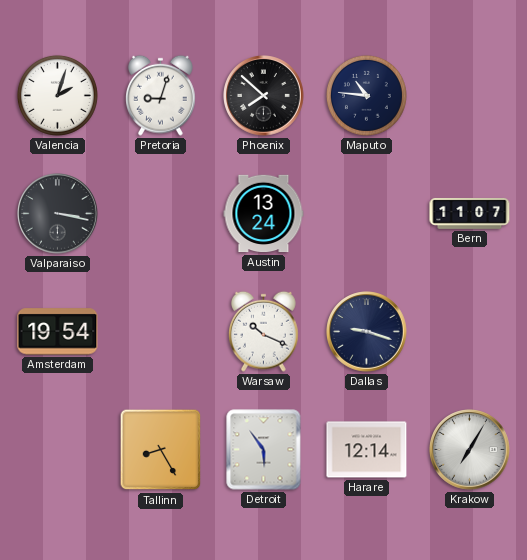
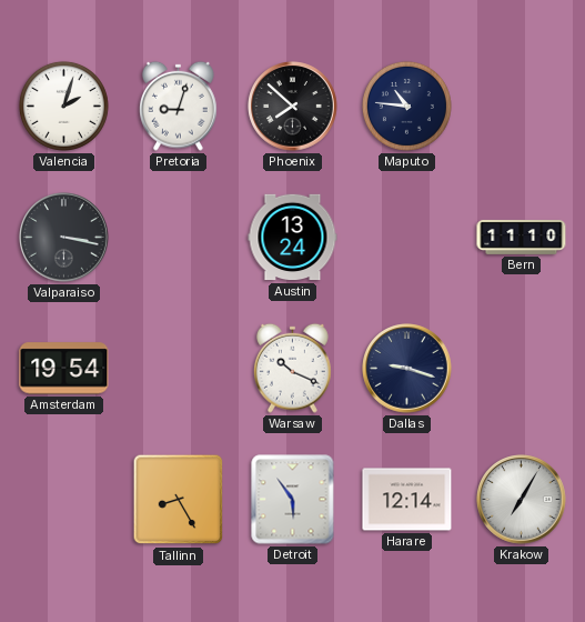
Bern: 11:07 -> 11:10 (522, 237)
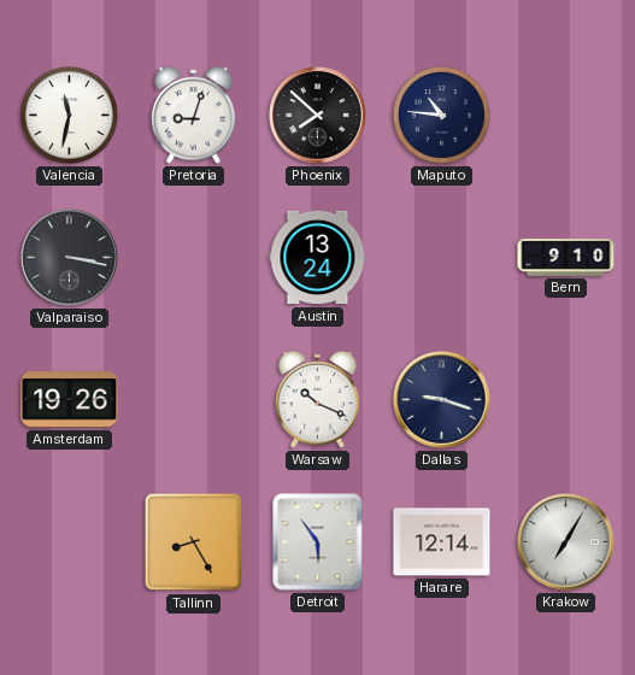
Valencia: 2:03 -> 11:32 (69, 115)
Bern: 11:10 -> 9:10 (566, 257)
Amsterdam: 19:54 -> 19:26 (70, 400)
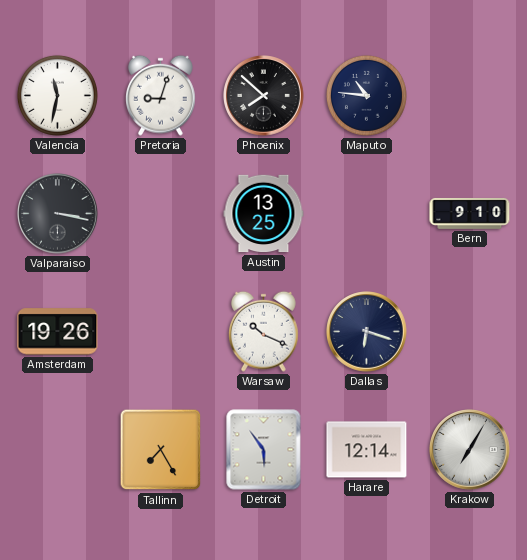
Austin: 13:24 -> 13:25 (264, 214)
Dallas: 9:18 -> 6:18 (367, 332)
Tallinn: 8:25 -> 7:25 (161, 450)
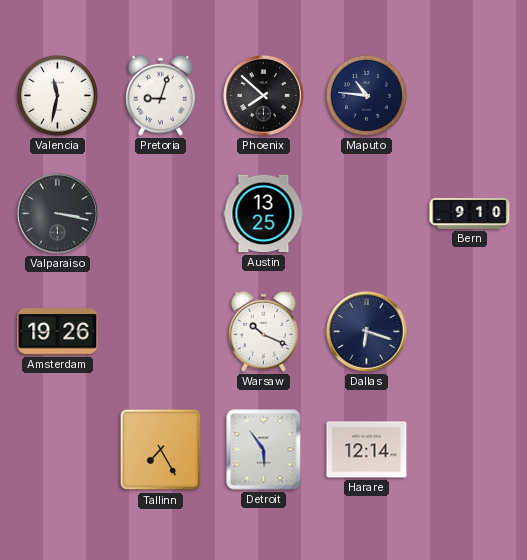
Krakow: 7:05 -> none (470, 450)
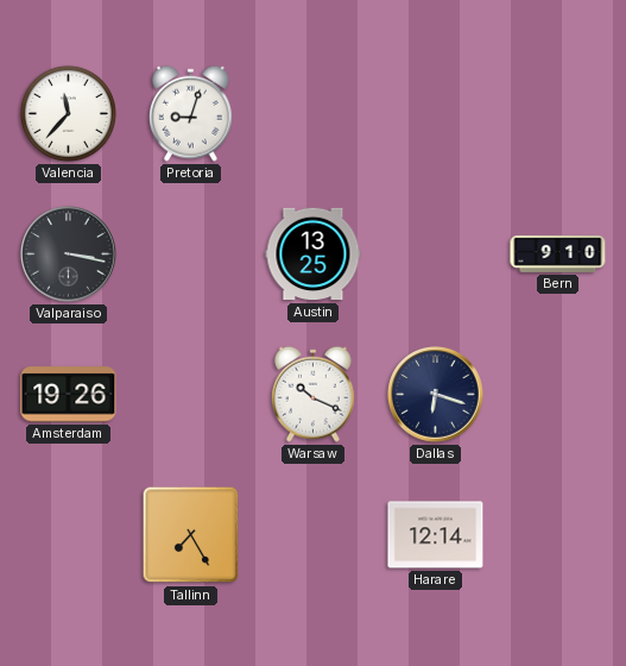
Valencia: 11:32 -> 11:37 (68, 113)
Phoenix: 7:52 -> none (264, 96)
Maputo: 10:46 -> none (366, 95)
Detroit: 5:54 -> none (264, 450)
